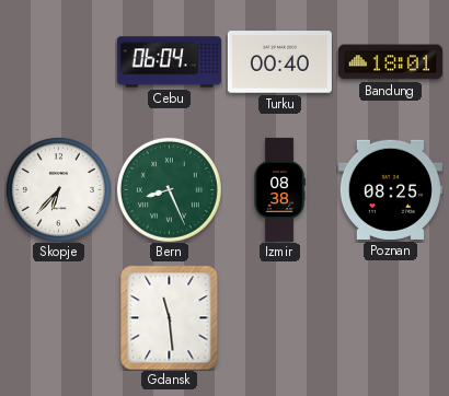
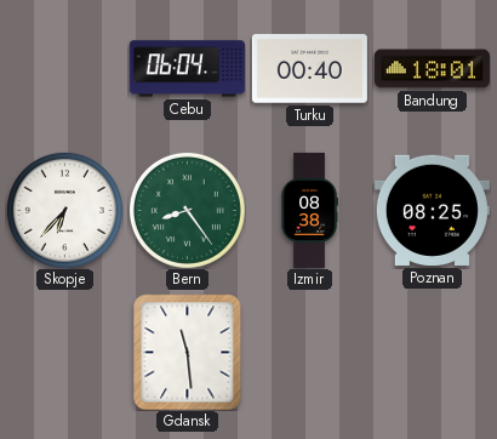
Bern: 8:26 -> 8:24 (187, 210)
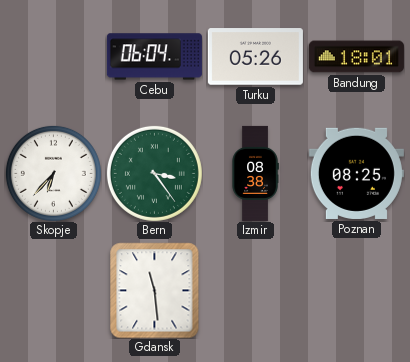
Turku: 00:40 -> 05:26 (255, 57)
Bern: 8:24 -> 3:24 (154, 173)
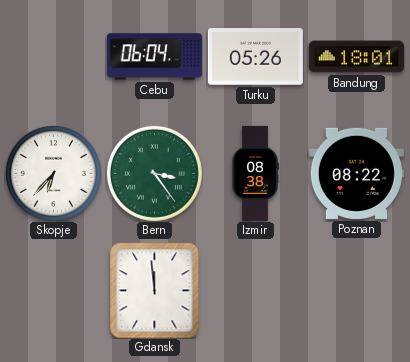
Poznan: 08:25 -> 08:22 (356, 173)
Gdansk: 11:29 -> 11:59 (155, 290)
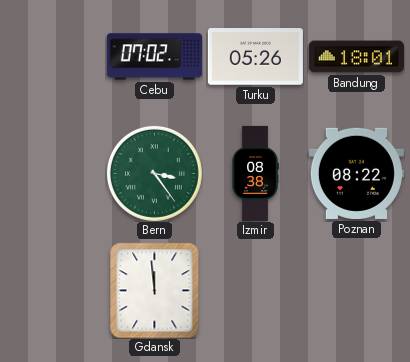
Cebu: 06:04 -> 07:02 (154, 57)
Skopje: 6:37 -> none (53, 173)
